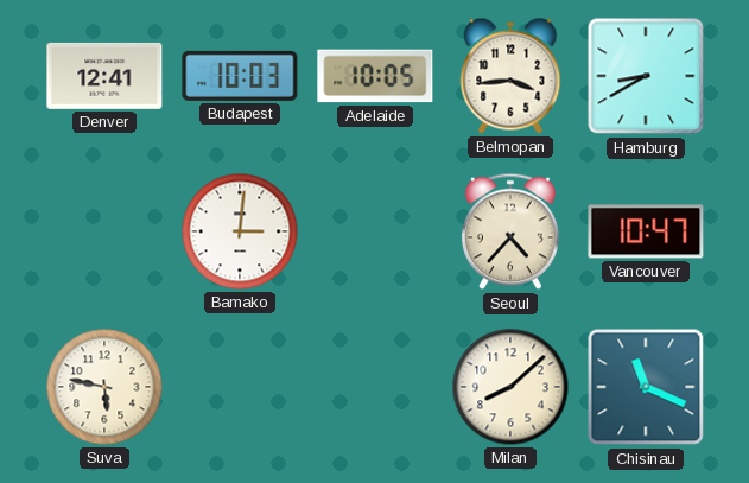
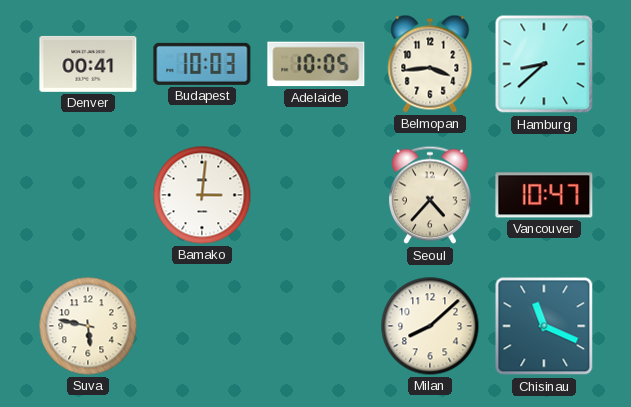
Denver: 12:41 -> 00:41 (88, 64)
Hamburg: 8:40 -> 8:38 (544, 64)
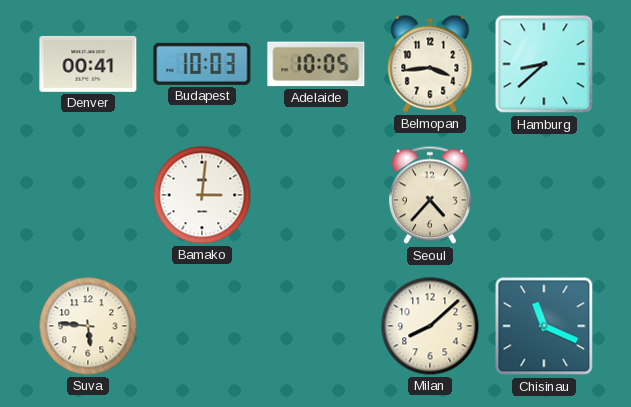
Vancouver: 10:47 -> none (544, 195)
Suva: 5:47 -> 5:46 (88, 326)
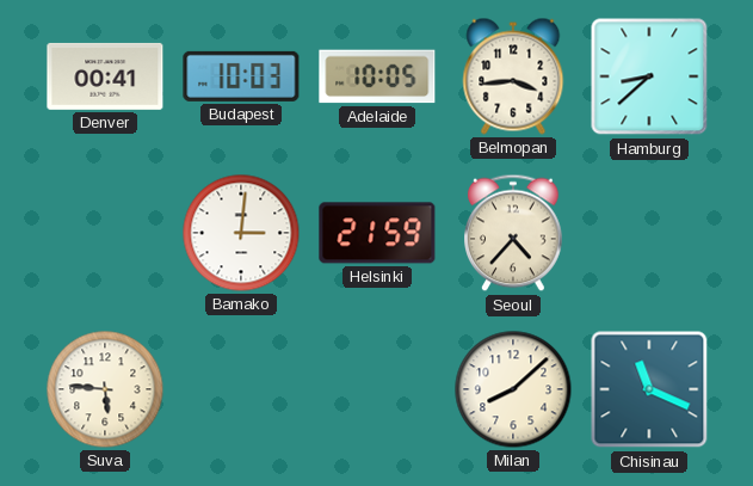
Helsinki: none -> 21:59 (377, 233)
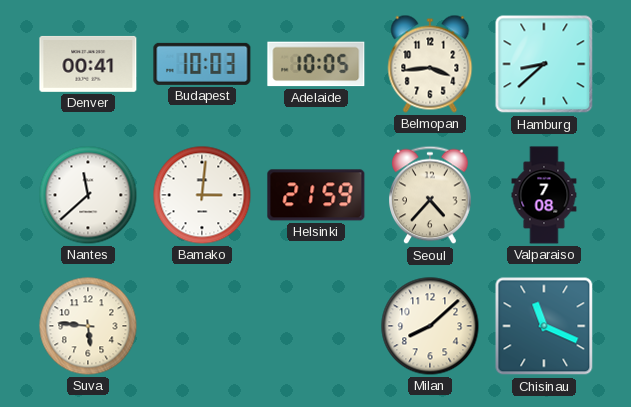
Nantes: none -> 11:38 (88, 195)
Valparaiso: none -> 7:08 (544, 195)
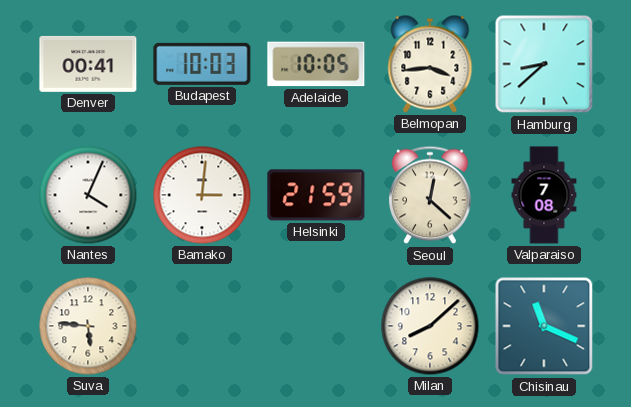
Nantes: 11:38 -> 4:04 (88, 195)
Seoul: 4:37 -> 12:22 (430, 195)
